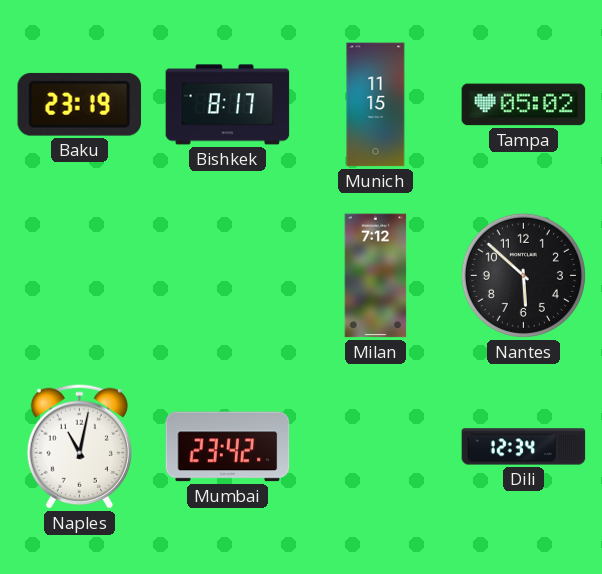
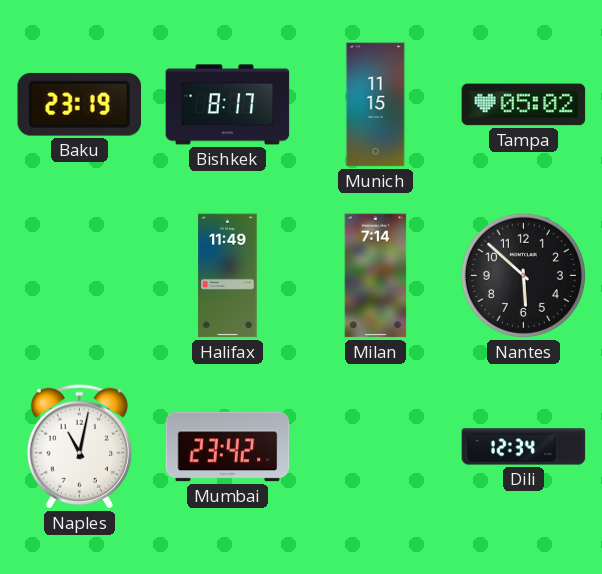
Halifax: none -> 11:49 (228, 276)
Milan: 7:12 -> 7:14 (376, 276)
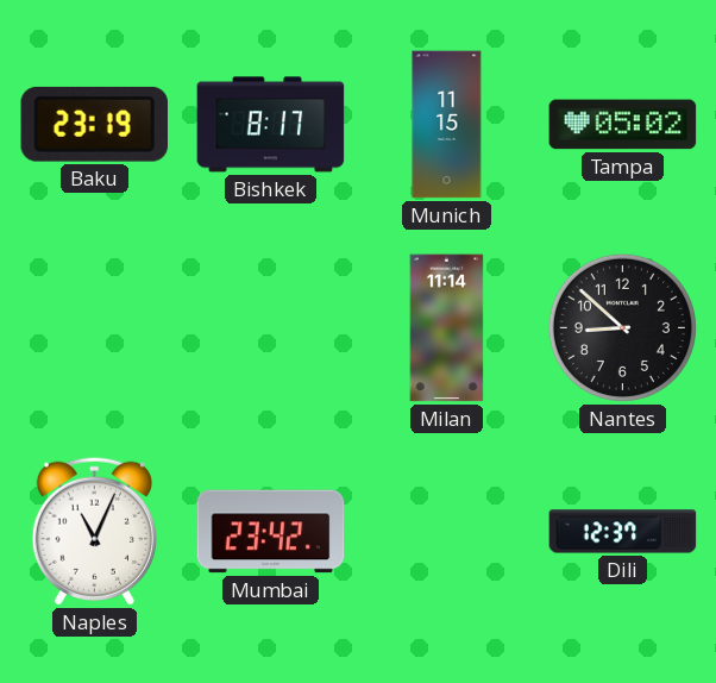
Halifax: 11:49 -> none (228, 276)
Milan: 7:14 -> 11:14 (447, 328)
Nantes: 5:52 -> 8:52 (622, 327)
Naples: 11:02 -> 11:04 (94, 531)
Dili: 12:34 -> 12:37 (623, 532)
